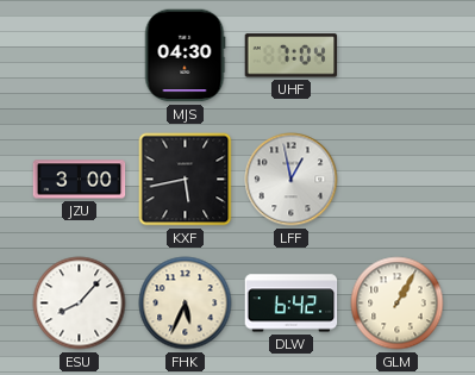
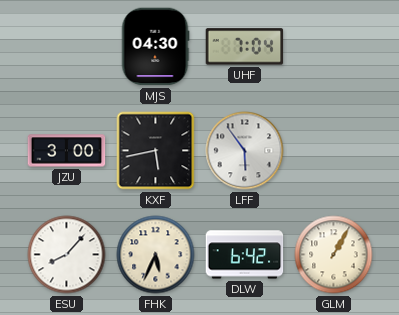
LFF: 12:58 -> 5:54 (245, 151)
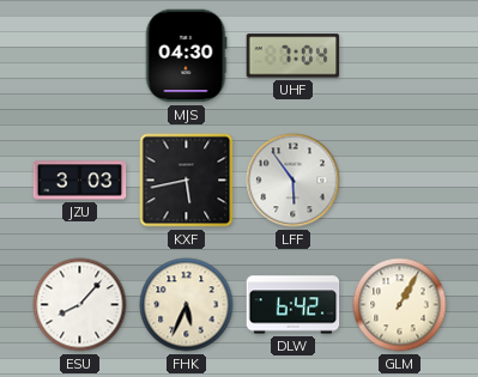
JZU: 3:00 -> 3:03 (80, 181)
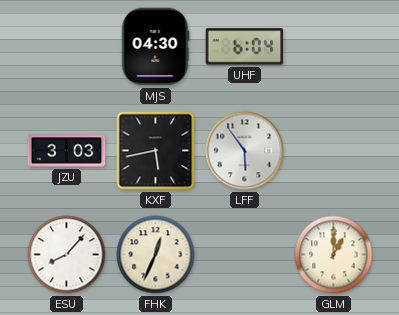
UHF: 7:04 -> 6:04 (245, 47)
FHK: 5:34 -> 12:34 (156, 255)
DLW: 6:42 -> none (294, 305)
GLM: 1:05 -> 1:00 (334, 255)
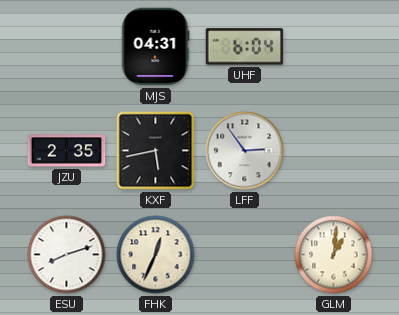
MJS: 04:30 -> 04:31 (155, 47)
JZU: 3:03 -> 2:35 (67, 151)
LFF: 5:54 -> 2:54 (245, 151)
ESU: 8:07 -> 8:12 (67, 255)
GLM: 1:00 -> 1:01 (334, 255)
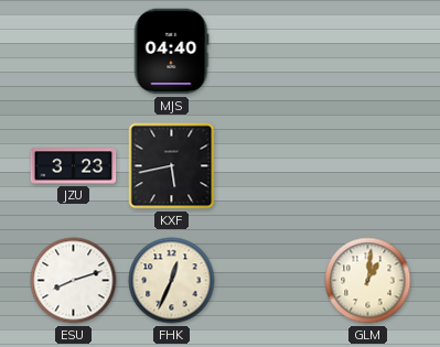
MJS: 04:31 -> 04:40 (171, 52)
UHF: 6:04 -> none (245, 47)
JZU: 2:35 -> 3:23 (74, 166)
LFF: 2:54 -> none (245, 151)
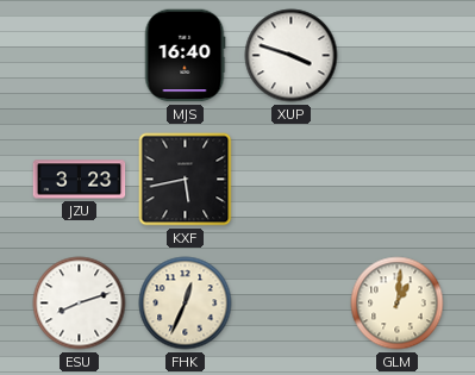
MJS: 04:40 -> 16:40 (185, 56)
XUP: none -> 3:48 (292, 56)
